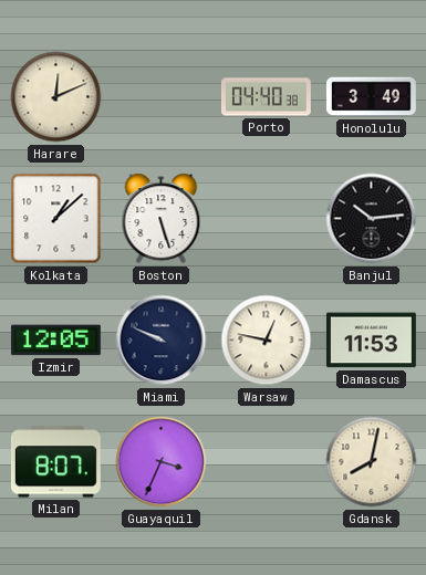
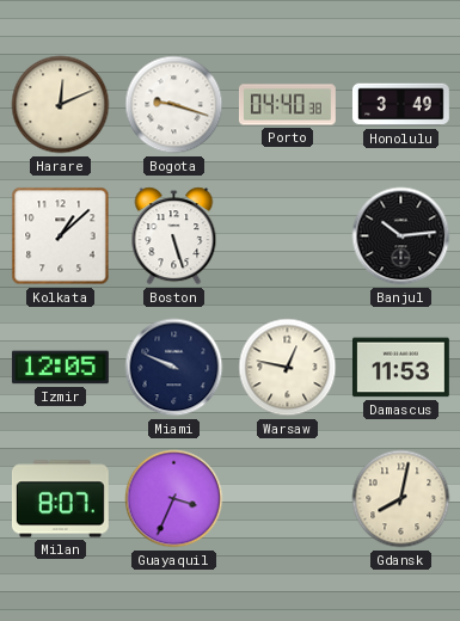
Bogota: none -> 9:18 (174, 105)
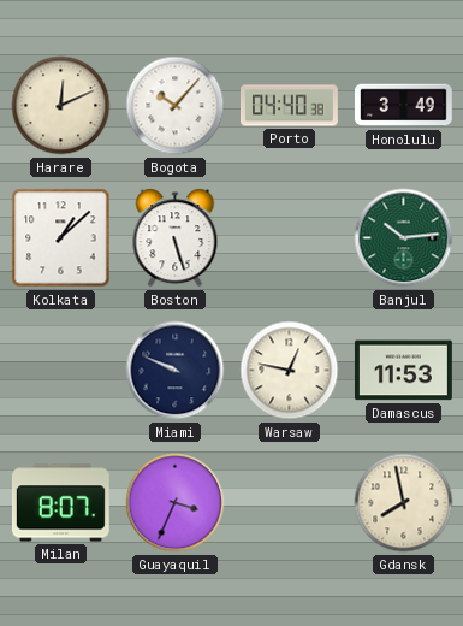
Bogota: 9:18 -> 10:07 (176, 106)
Banjul dial: black -> green (404, 238)
Izmir: 12:05 -> none (60, 368)
Gdansk: 8:02 -> 7:58 (404, 503)
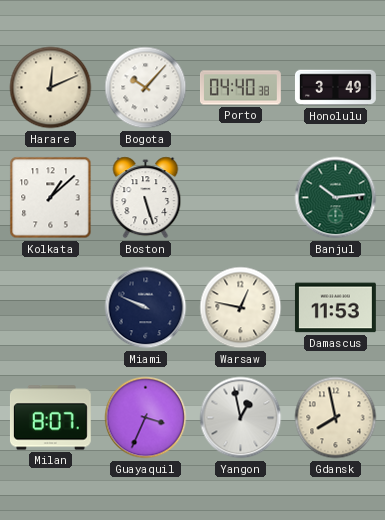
Yangon: none -> 12:58 (241, 418)
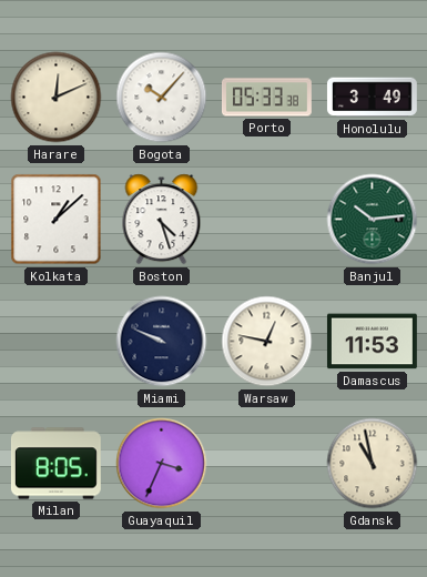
Porto: 04:40 -> 05:33 (267, 98)
Boston: 5:27 -> 4:27 (162, 220)
Milan: 8:07 -> 8:05 (55, 464)
Yangon: 12:58 -> none (241, 418)
Gdansk: 7:58 -> 10:58 (373, 464)
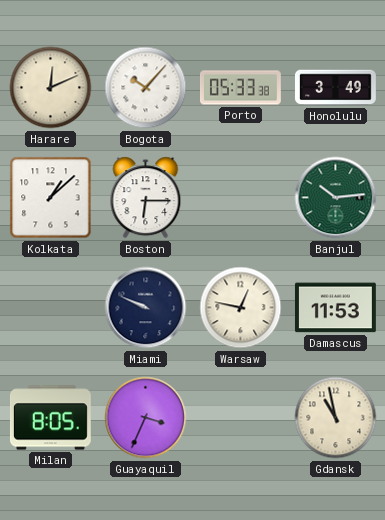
Boston: 4:27 -> 6:15 (146, 198)
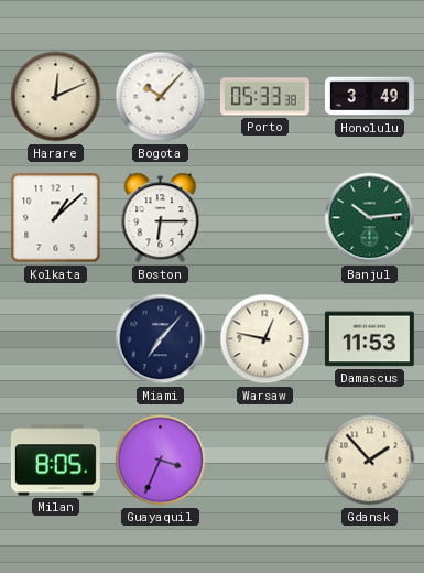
Miami: 9:49 -> 7:07 (161, 339)
Gdansk: 10:58 -> 1:53 (370, 461)
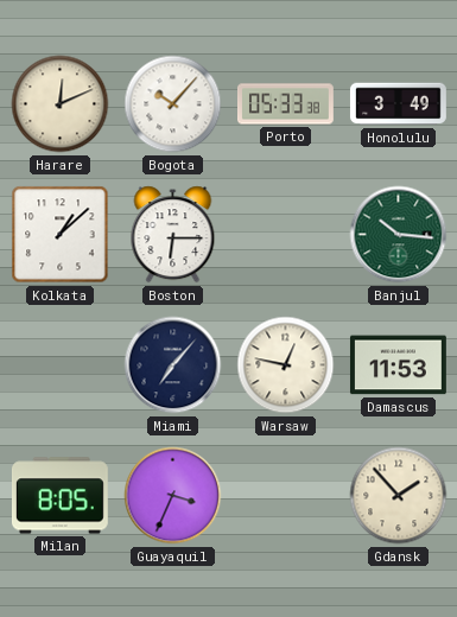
Banjul: 10:14 -> 10:16 (399, 235)
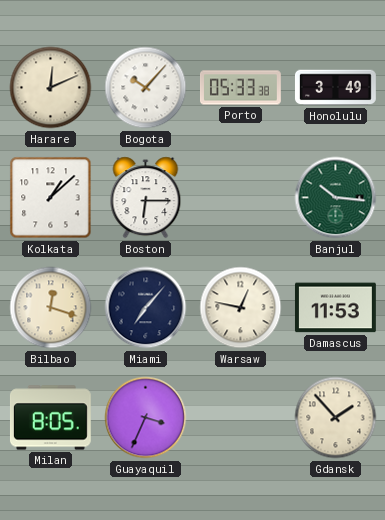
Bilbao: none -> 12:18 (51, 308)
